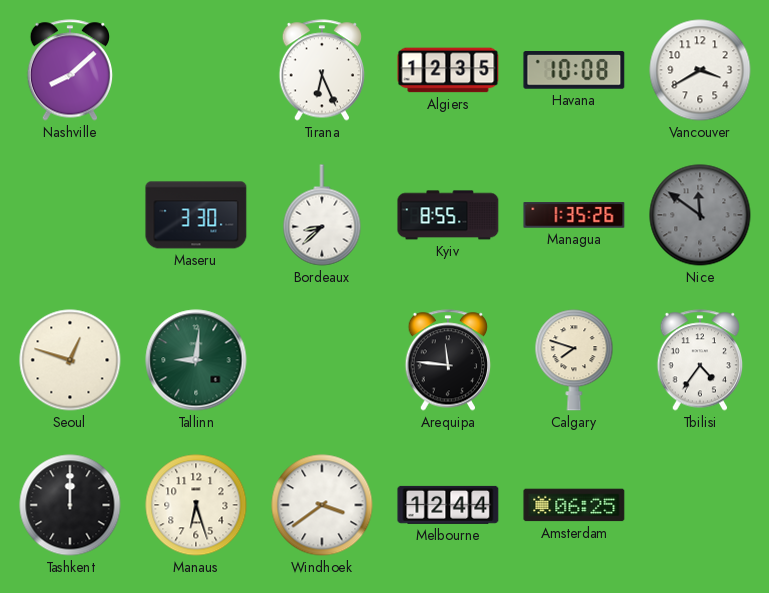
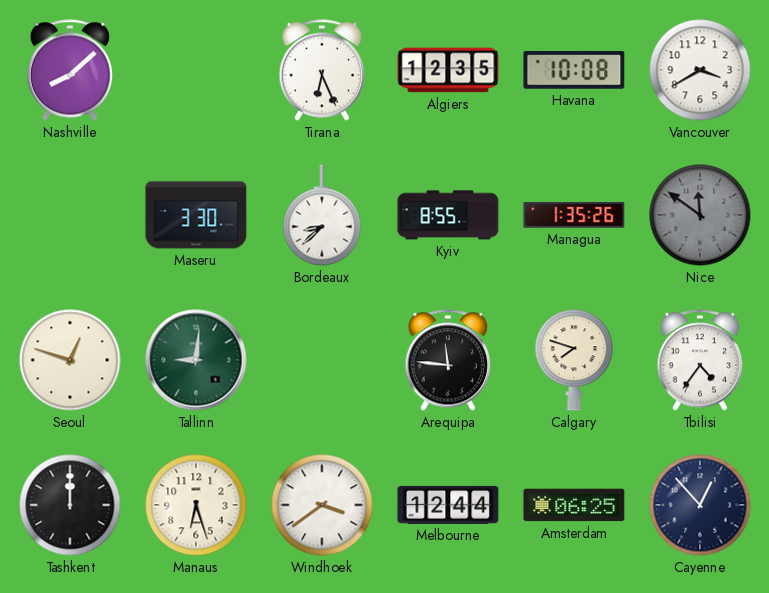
Cayenne: none -> 12:53 (700, 505)
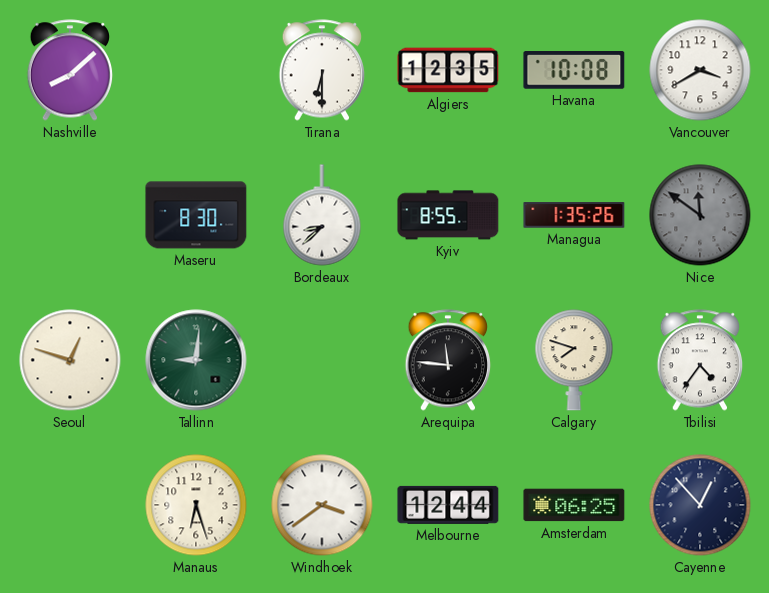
Tirana: 6:26 -> 6:30 (322, 70)
Maseru: 3:30 -> 8:30 (196, 215)
Tashkent: 12:00 -> none (70, 505)
